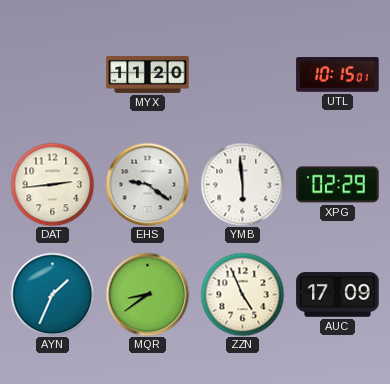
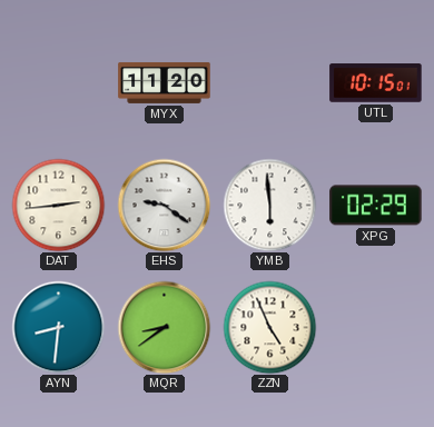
AYN: 1:34 -> 8:31 (58, 327)
AUC: 17:09 -> none (338, 295)
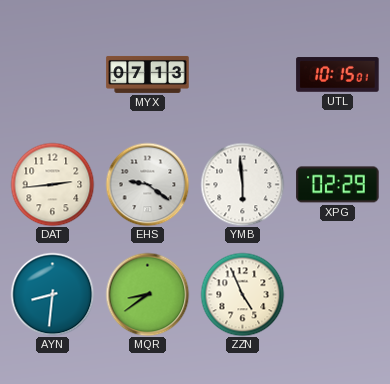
MYX: 11:20 -> 07:13 (148, 74)
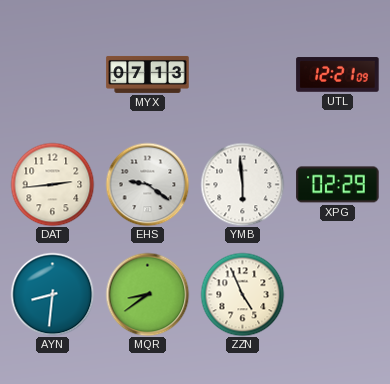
UTL: 10:15 -> 12:21 (338, 75)
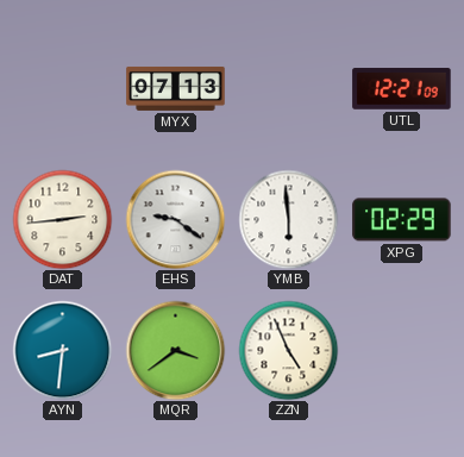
MQR: 8:39 -> 3:39 (175, 350)
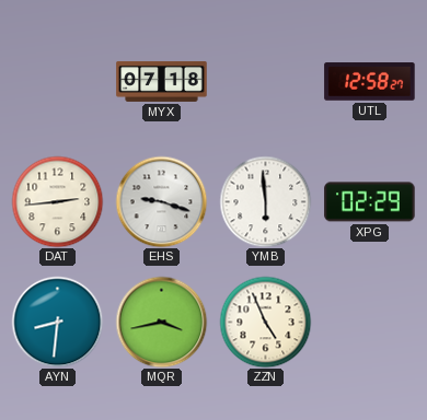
MYX: 07:13 -> 07:18 (162, 81)
UTL: 12:21 -> 12:58 (370, 82)
EHS: 9:21 -> 9:18 (161, 201)
MQR: 3:39 -> 3:43 (161, 322)
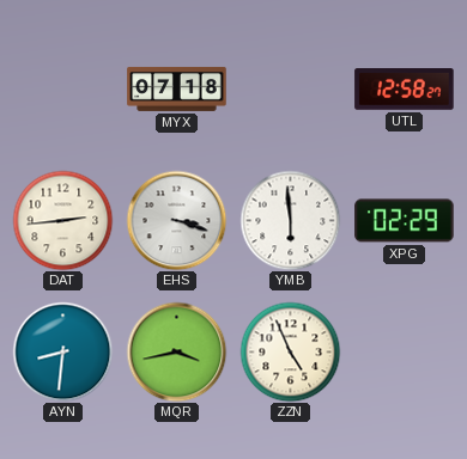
EHS: 9:18 -> 3:18 (176, 220)
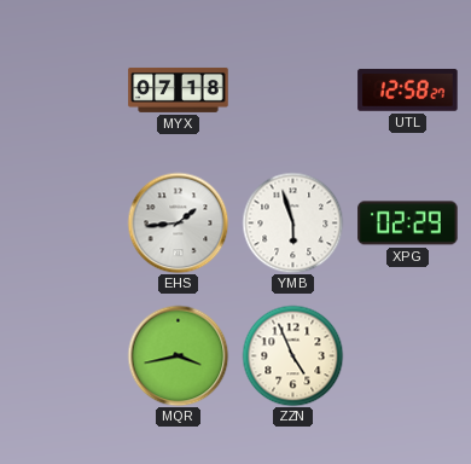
DAT: 2:44 -> none (62, 220)
EHS: 3:18 -> 1:44 (178, 222)
YMB: 5:59 -> 5:57 (292, 222)
AYN: 8:31 -> none (62, 351)
